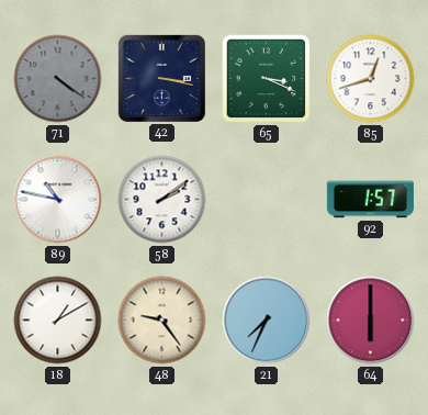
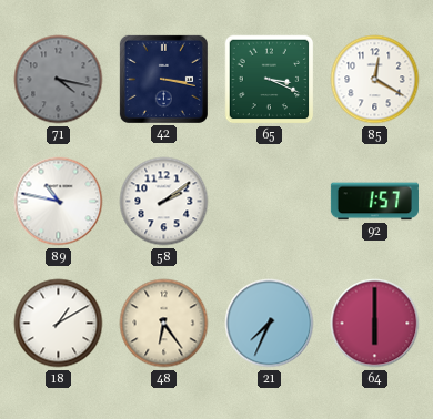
71: 4:21 -> 4:17 (59, 80)
85: 12:42 -> 12:20 (375, 80)
48: 9:24 -> 6:24 (164, 324)
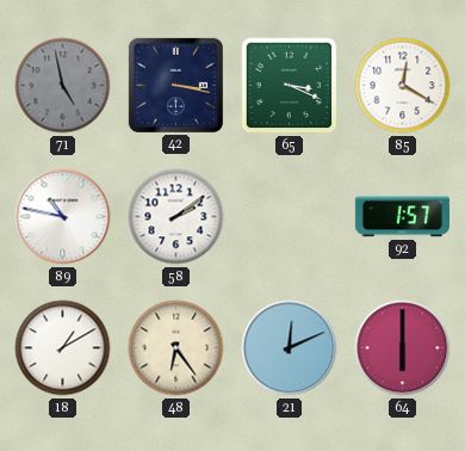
71: 4:17 -> 4:58 (63, 86)
21: 7:34 -> 12:11 (290, 348)
